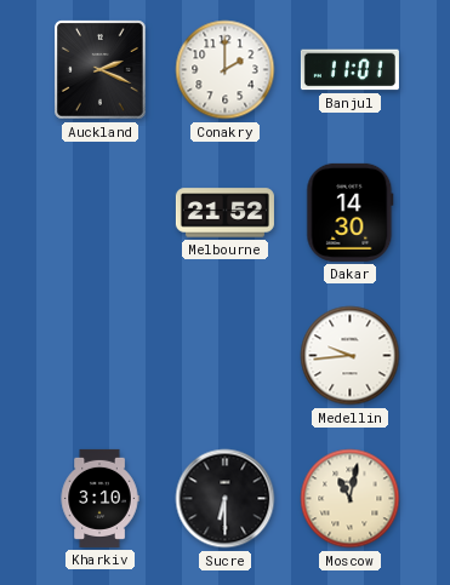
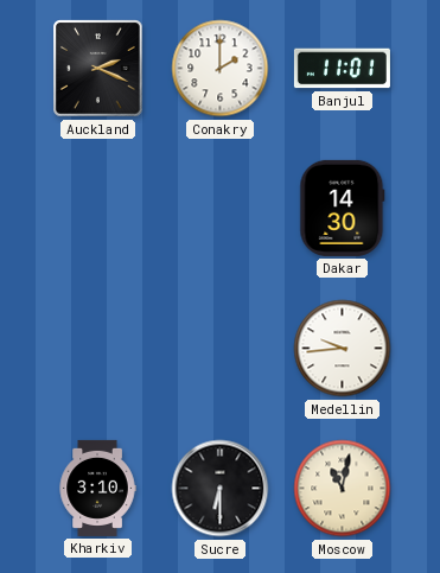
Melbourne: 21:52 -> none (224, 213)
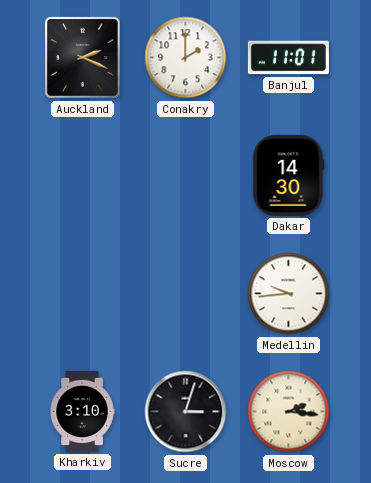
Sucre: 6:30 -> 3:03 (186, 412)
Moscow: 11:02 -> 2:16 (289, 412)
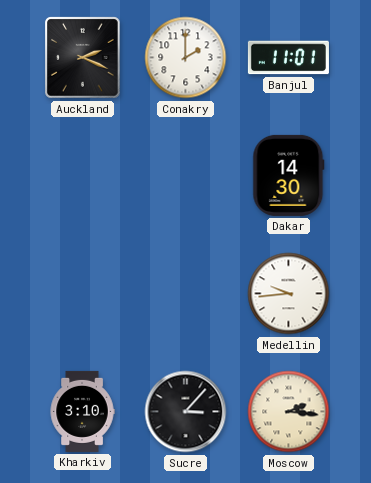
Sucre: 3:03 -> 3:07 (186, 412)
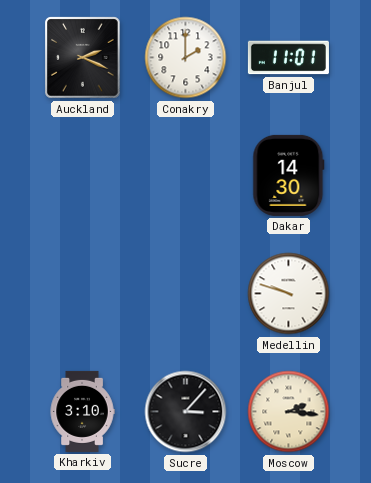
Medellin: 9:44 -> 9:48 (289, 294)
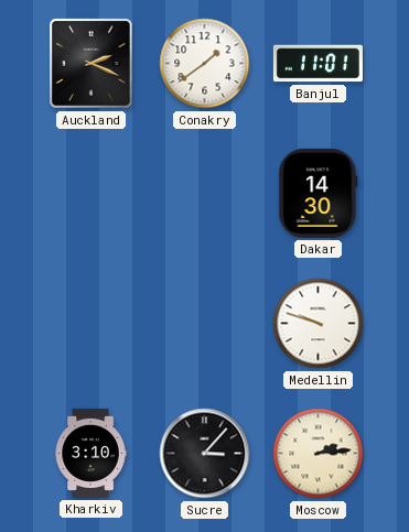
Conakry: 2:00 -> 1:39 (205, 64)
Moscow: 2:16 -> 2:14 (319, 454)
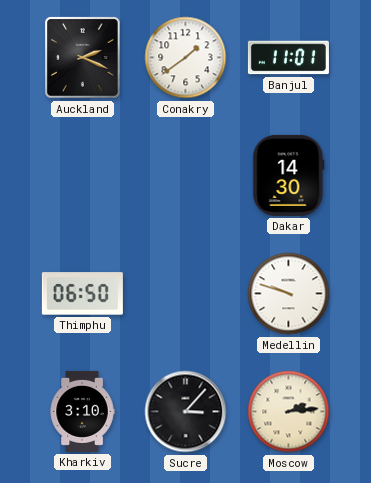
Thimphu: none -> 06:50 (82, 294)
